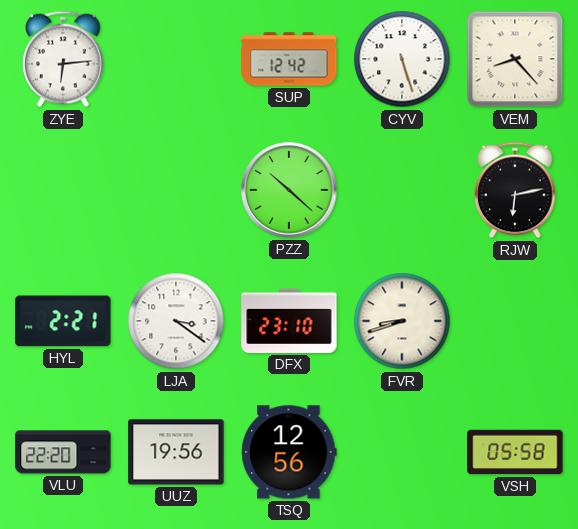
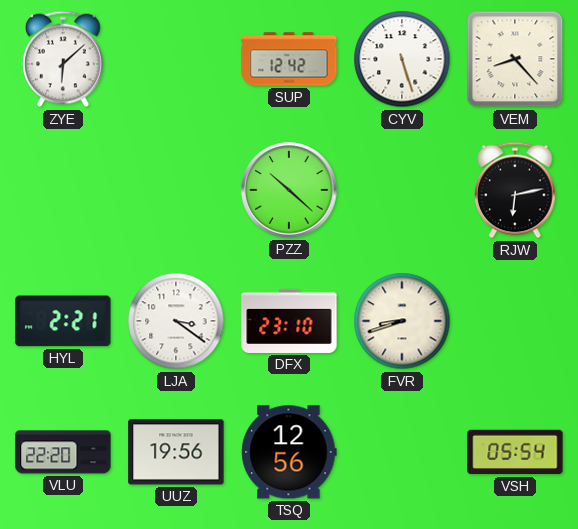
ZYE: 6:14 -> 6:08 (63, 59)
VSH: 05:58 -> 05:54 (515, 452)
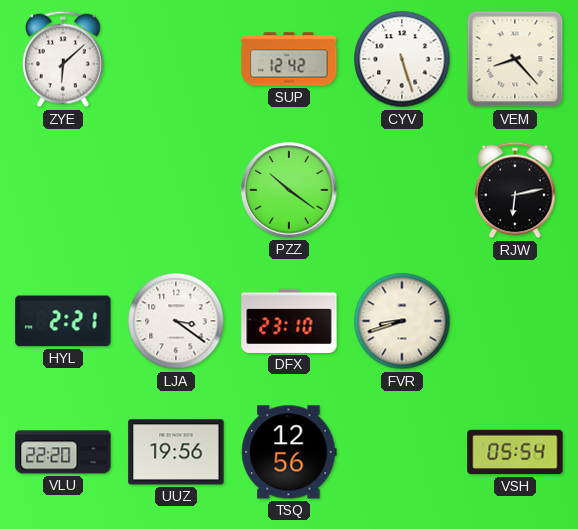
PZZ: 10:22 -> 10:21 (289, 190)
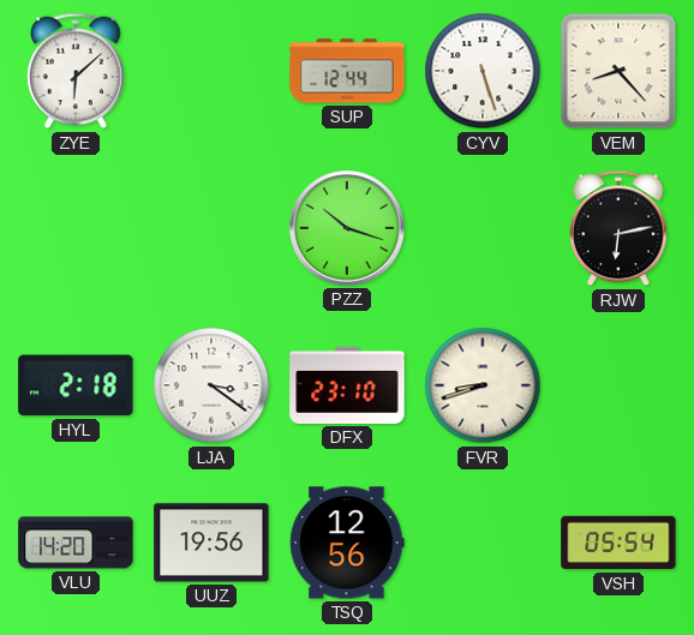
SUP: 12:42 -> 12:44 (347, 71)
PZZ: 10:21 -> 10:18 (347, 228)
HYL: 2:21 -> 2:18 (76, 385)
VLU: 22:20 -> 14:20 (76, 543)
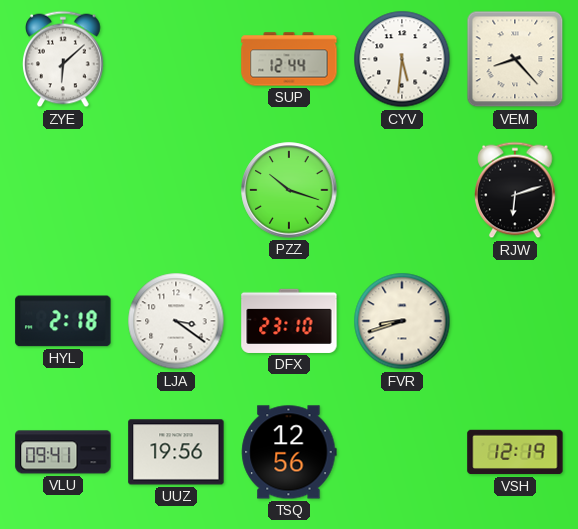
CYV: 5:27 -> 5:31 (402, 59)
RJW: 6:13 -> 6:12 (515, 190)
VLU: 14:20 -> 09:41 (63, 452)
VSH: 05:54 -> 12:19 (515, 452)
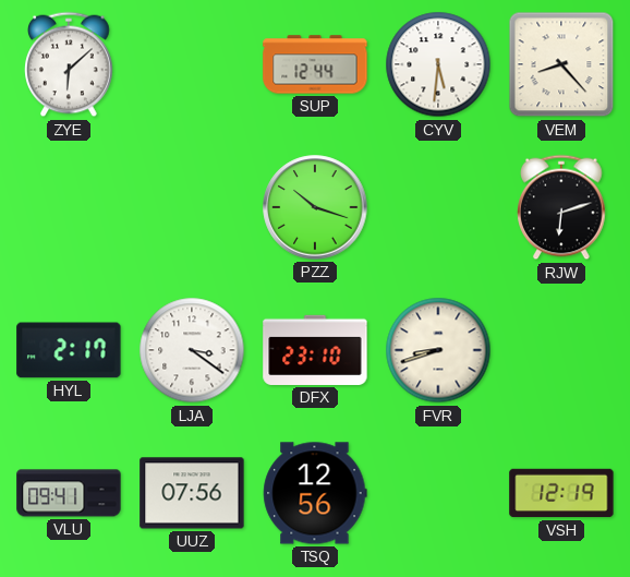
HYL: 2:18 -> 2:17 (69, 350)
UUZ: 19:56 -> 07:56 (192, 493)
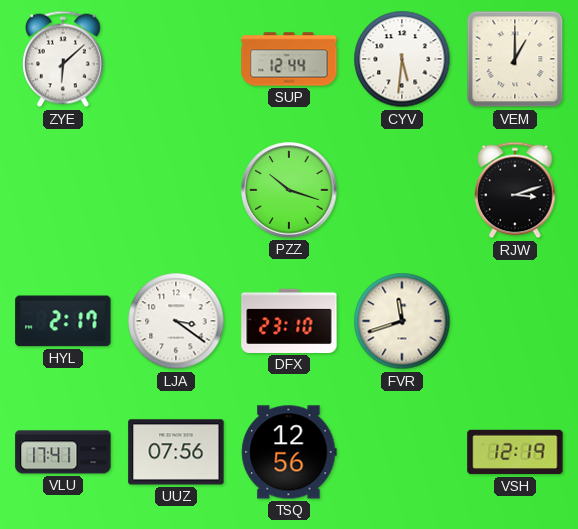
VEM: 8:23 -> 1:00 (515, 59)
RJW: 6:12 -> 3:12 (515, 190)
FVR: 8:42 -> 11:42 (402, 321)
VLU: 09:41 -> 17:41 (63, 452)
